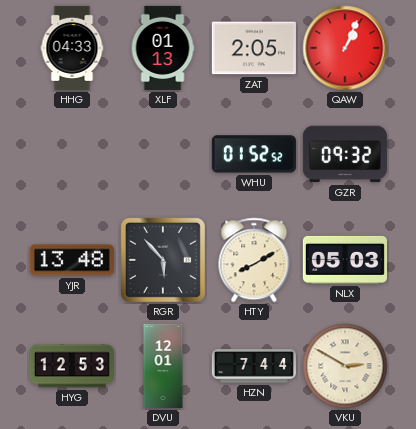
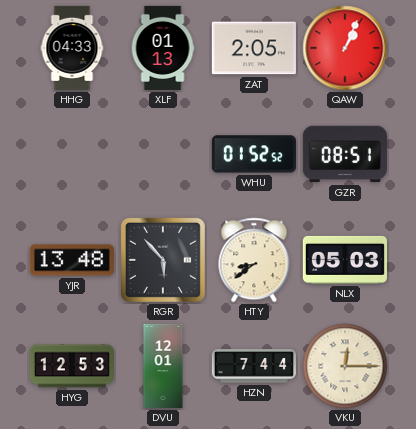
GZR: 09:32 -> 08:51 (345, 154)
HTY: 8:10 -> 8:39 (254, 260)
VKU: 2:50 -> 12:15 (345, 366)
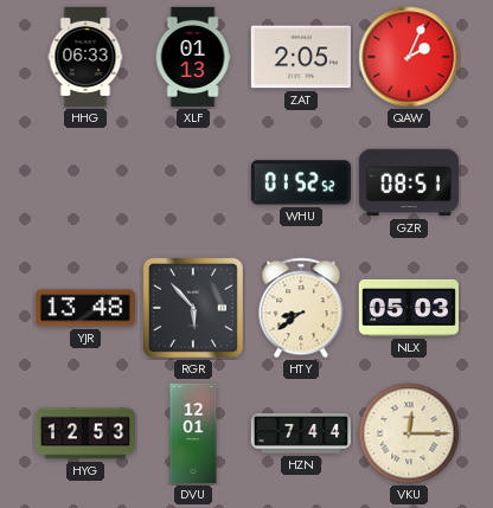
HHG: 04:33 -> 06:33 (85, 57)
QAW: 1:04 -> 2:04 (409, 57)
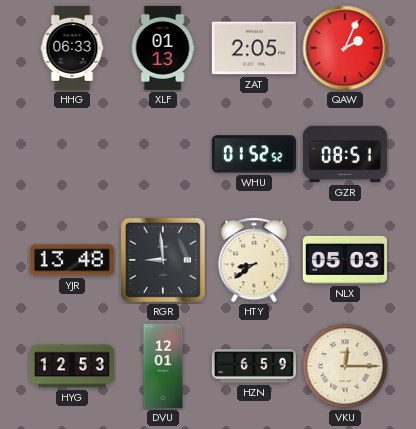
RGR: 5:53 -> 8:59 (163, 260)
HZN: 7:44 -> 6:59 (254, 366)
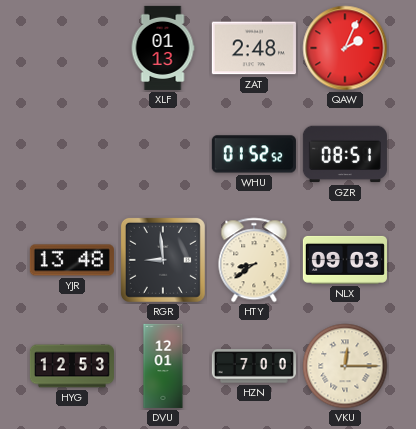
HHG: 06:33 -> none (72, 48)
ZAT: 2:05 -> 2:48 (254, 48)
NLX: 05:03 -> 09:03 (345, 260)
HZN: 6:59 -> 7:00 (254, 366)
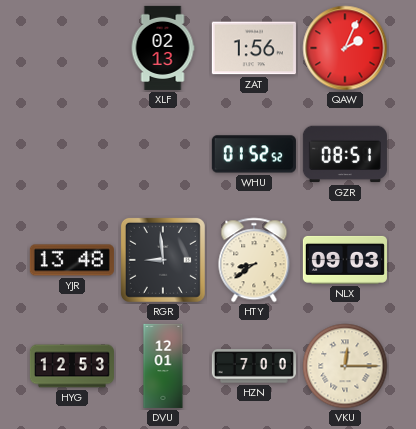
XLF: 01:13 -> 02:13 (163, 48)
ZAT: 2:48 -> 1:56 (254, 48)
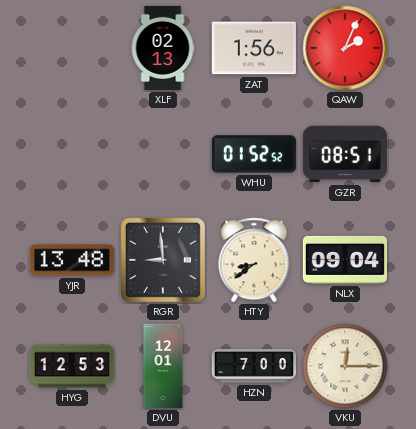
NLX: 09:03 -> 09:04 (345, 260)
